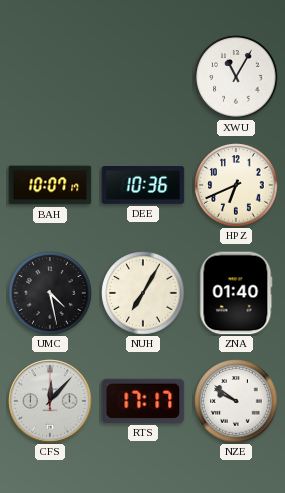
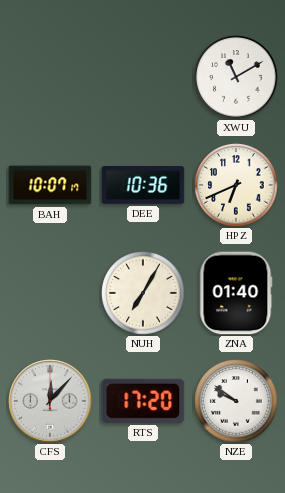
XWU: 11:05 -> 11:10 (236, 77)
UMC: 4:28 -> none (50, 293)
RTS: 17:17 -> 17:20 (143, 401)
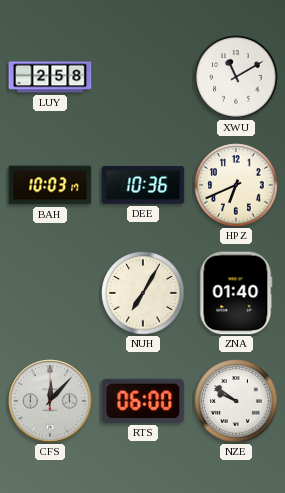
LUY: none -> 2:58 (50, 77)
BAH: 10:07 -> 10:03 (50, 185)
RTS: 17:20 -> 06:00 (143, 401)
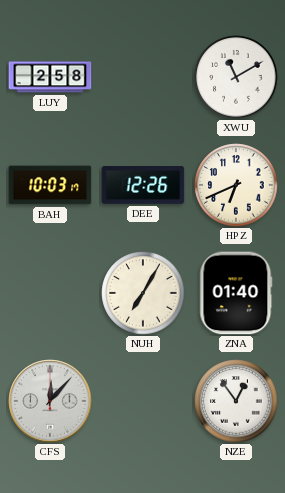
DEE: 10:36 -> 12:26 (143, 185)
RTS: 06:00 -> none (143, 401)
NZE: 9:51 -> 12:54 (236, 401)
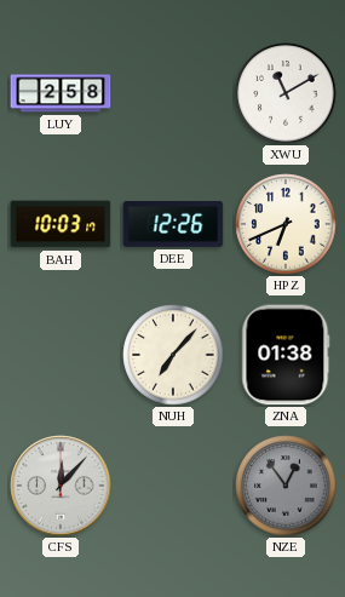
NUH: 7:05 -> 7:07 (173, 355)
ZNA: 01:40 -> 01:38 (286, 355)
NZE dial: white -> grey (286, 486)
